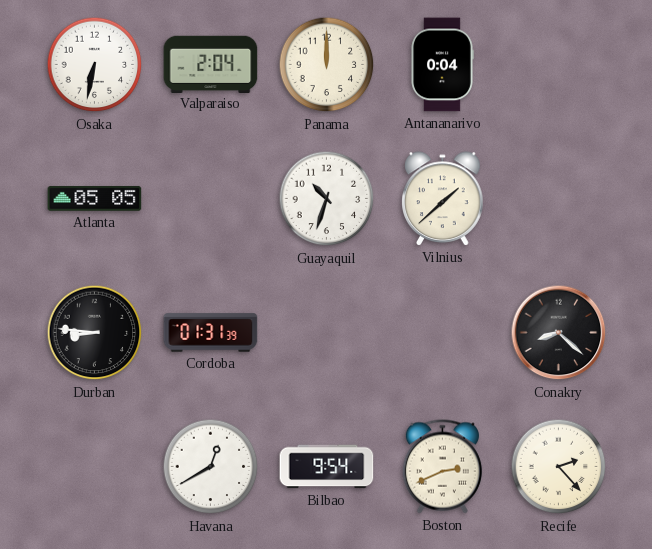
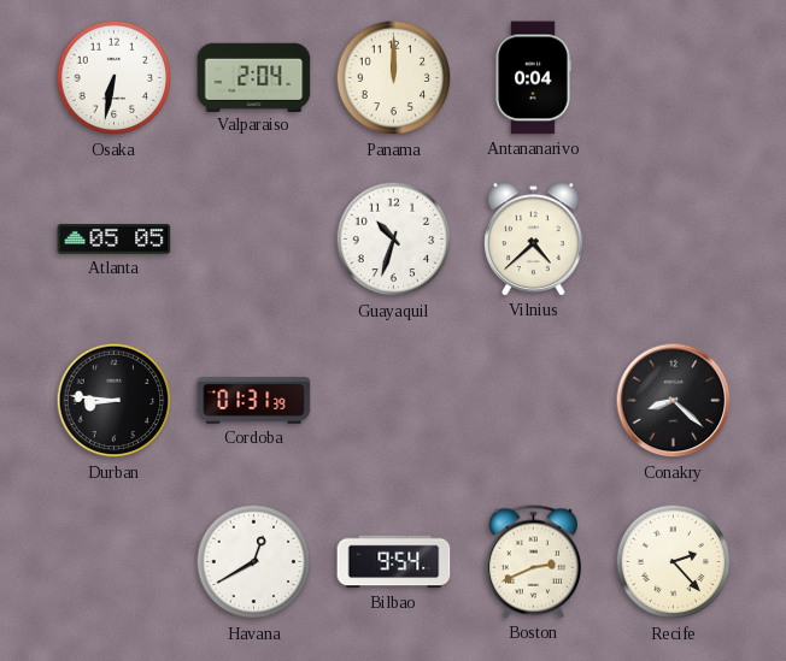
Vilnius: 1:38 -> 4:38 (534, 240)
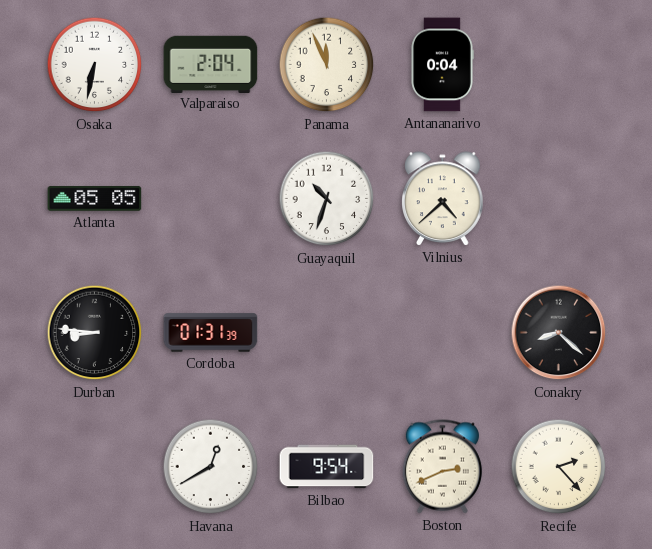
Panama: 12:00 -> 11:56 (327, 65)
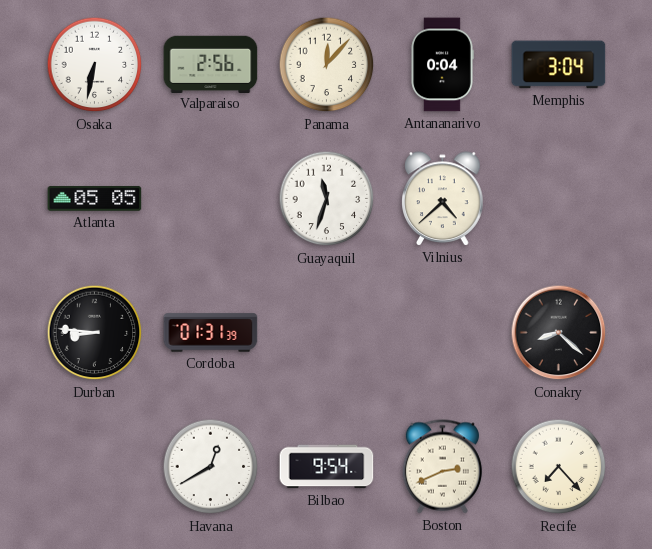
Valparaiso: 2:04 -> 2:56 (211, 64)
Panama: 11:56 -> 12:07 (327, 65)
Memphis: none -> 3:04 (559, 65)
Guayaquil: 10:33 -> 11:33 (327, 199)
Recife: 2:23 -> 7:23 (559, 467)
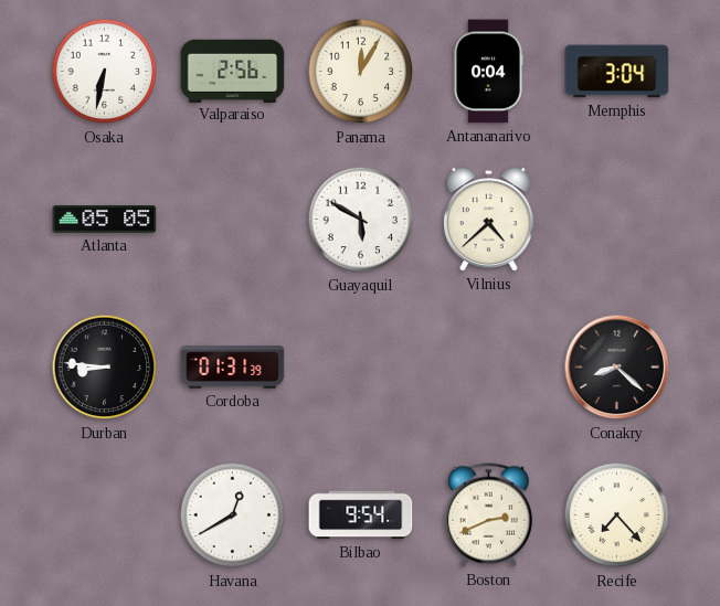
Panama: 12:07 -> 12:05 (361, 72)
Guayaquil: 11:33 -> 5:50 (361, 220)
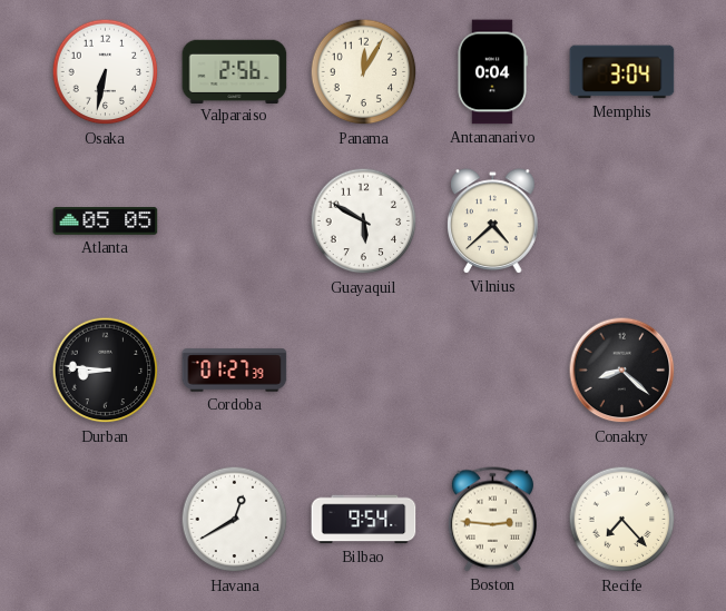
Cordoba: 01:31 -> 01:27 (235, 371)
Boston: 2:41 -> 2:46 (492, 520)
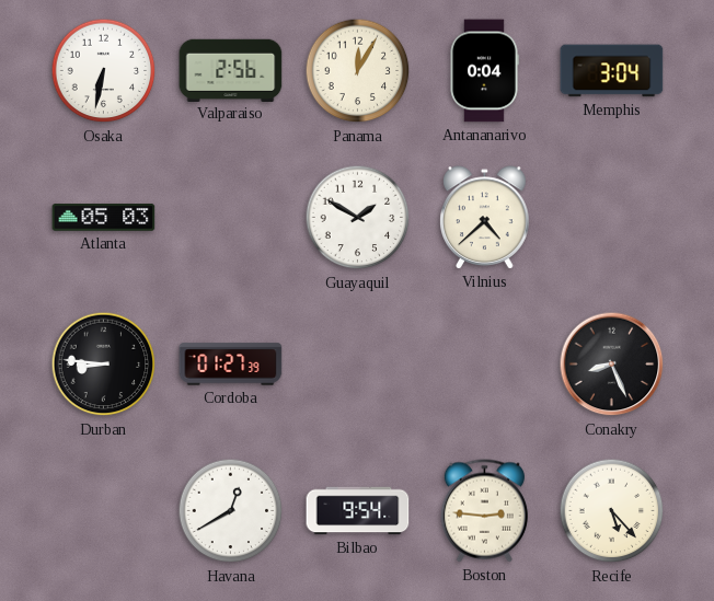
Atlanta: 05:05 -> 05:03 (104, 218)
Guayaquil: 5:50 -> 1:50 (358, 218)
Conakry: 8:22 -> 8:26 (612, 365)
Recife: 7:23 -> 5:23 (612, 511)
